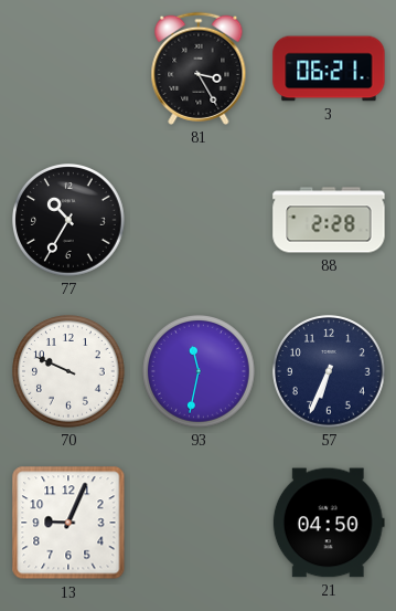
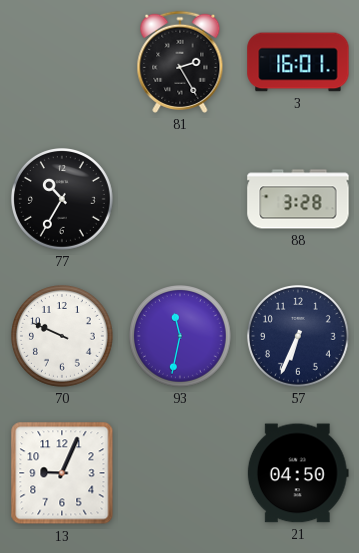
81: 3:25 -> 2:25 (180, 62)
3: 06:21 -> 16:01 (298, 62)
88: 2:28 -> 3:28 (298, 199)
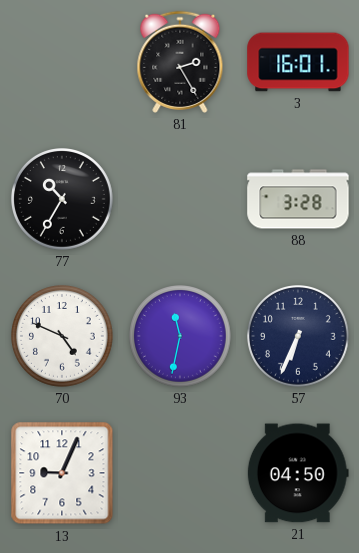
70: 9:49 -> 4:49 (63, 337)
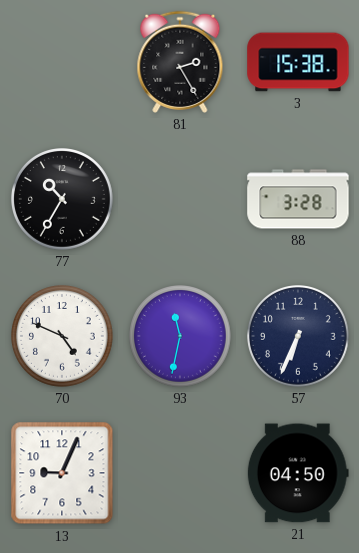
3: 16:01 -> 15:38 (298, 62)
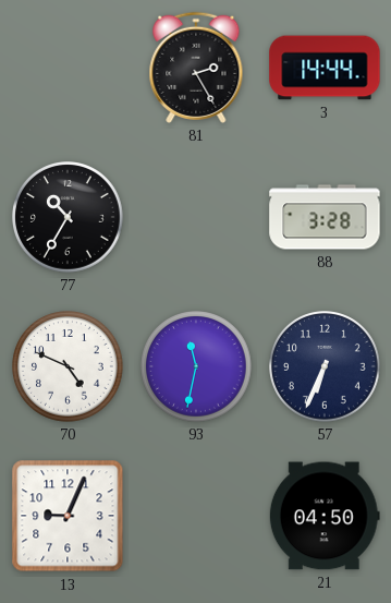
3: 15:38 -> 14:44 (325, 68)
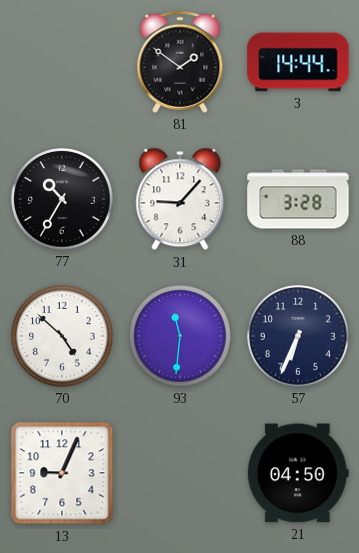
81: 2:25 -> 1:51 (180, 62)
31: none -> 9:07 (180, 199)
70: 4:49 -> 4:52 (63, 337)
93: 11:32 -> 11:31 (181, 337)
